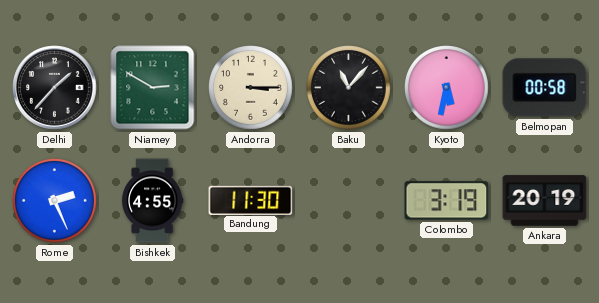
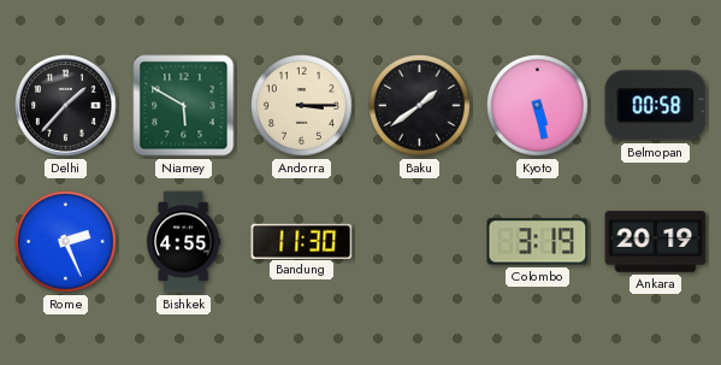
Niamey: 2:50 -> 5:50 (184, 106)
Baku: 11:07 -> 1:39 (420, 106)
Kyoto: 5:32 -> 5:28 (538, 106)
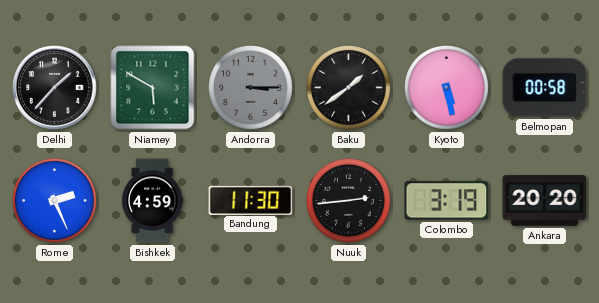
Andorra dial: cream -> grey (251, 88)
Bishkek: 4:55 -> 4:59 (152, 201)
Nuuk: none -> 2:44 (349, 201)
Ankara: 20:19 -> 20:20 (545, 201)
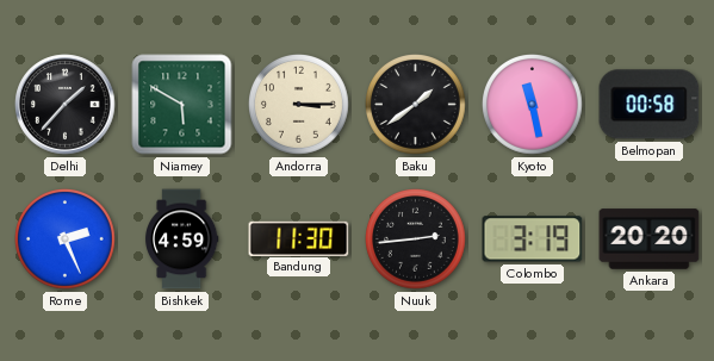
Andorra dial: grey -> cream (299, 105)
Kyoto: 5:28 -> 11:28 (533, 105)
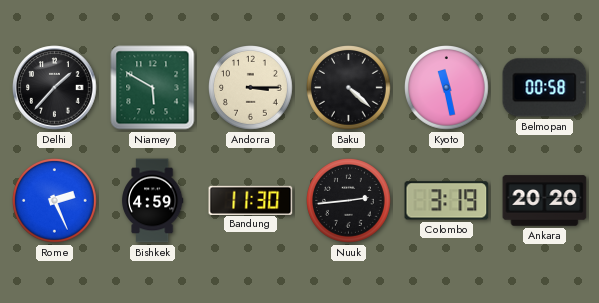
Baku: 1:39 -> 4:22 (349, 88)
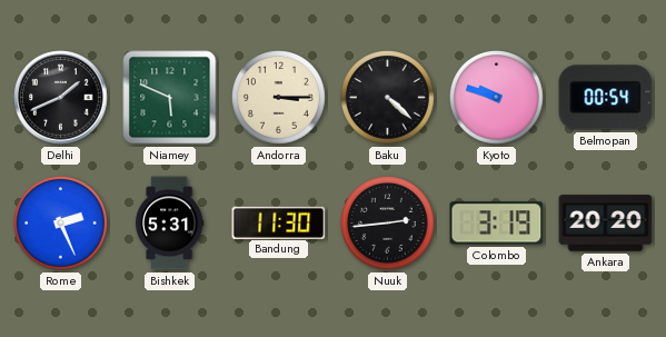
Delhi: 1:37 -> 1:41 (61, 98)
Niamey: 5:50 -> 5:49 (170, 98)
Kyoto: 11:28 -> 9:48 (497, 98)
Belmopan: 00:58 -> 00:54 (606, 98)
Bishkek: 4:59 -> 5:31 (169, 224)
